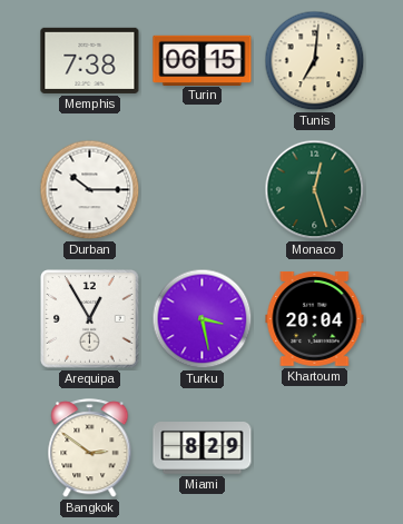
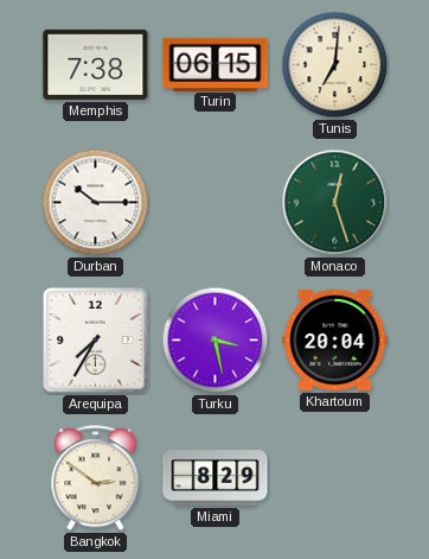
Arequipa: 12:55 -> 7:35 (96, 341)
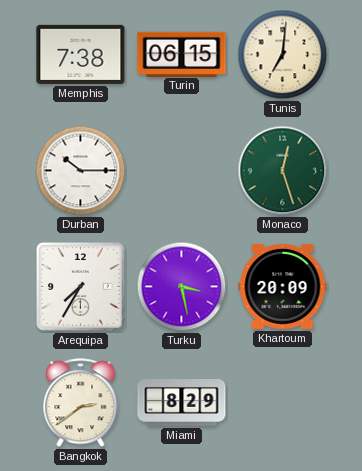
Khartoum: 20:04 -> 20:09 (283, 286)
Bangkok: 2:51 -> 2:39 (81, 403)
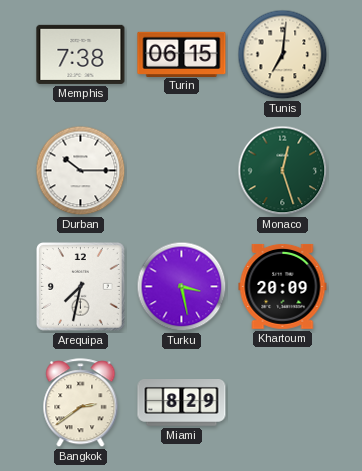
Arequipa: 7:35 -> 7:32 (81, 287)
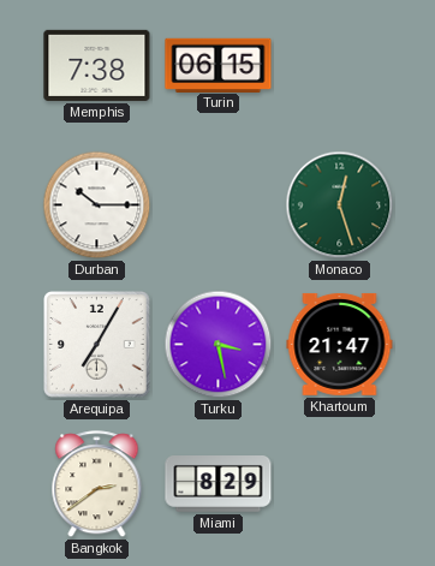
Tunis: 7:01 -> none (283, 55)
Arequipa: 7:32 -> 7:05 (97, 345)
Khartoum: 20:09 -> 21:47 (340, 344)
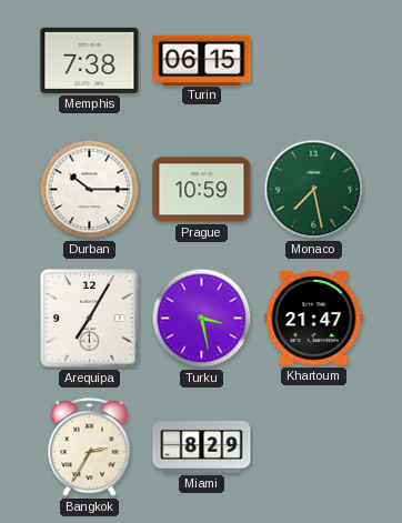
Prague: none -> 10:59 (202, 190)
Monaco: 12:27 -> 7:28 (314, 190)
Bangkok: 2:39 -> 2:35 (90, 447)
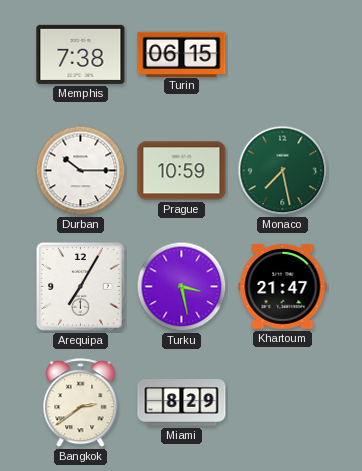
Bangkok: 2:35 -> 2:39 (81, 403)
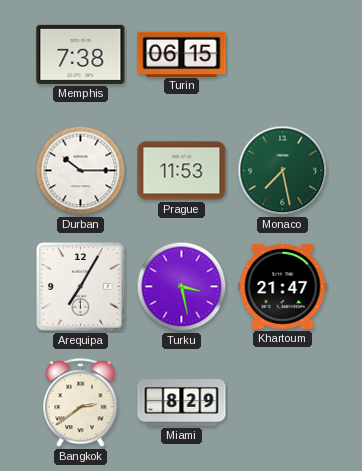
Prague: 10:59 -> 11:53 (182, 171)
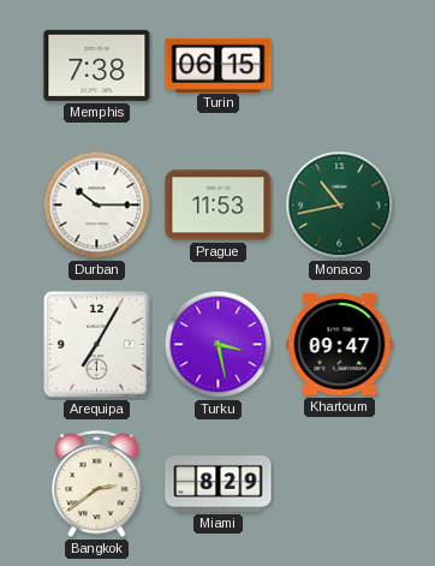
Monaco: 7:28 -> 10:43 (340, 205)
Khartoum: 21:47 -> 09:47 (340, 344)
